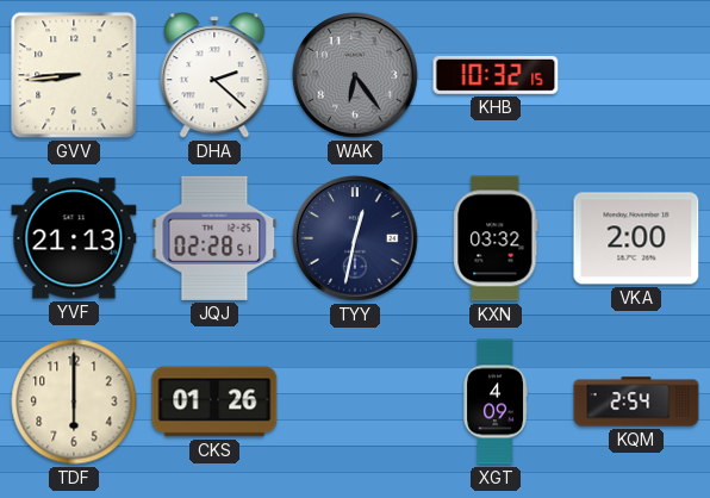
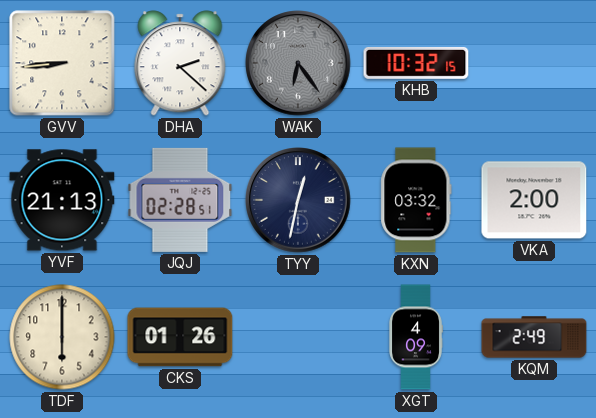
KQM: 2:54 -> 2:49 (534, 337)
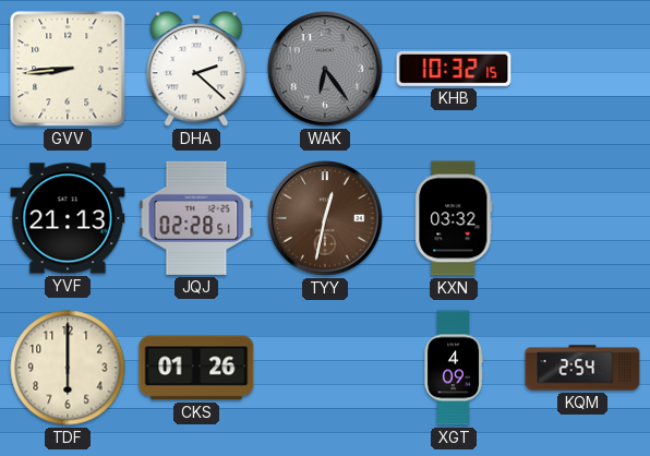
TYY dial: navy -> brown (325, 218)
VKA: 2:00 -> none (534, 200)
KQM: 2:49 -> 2:54 (582, 368)
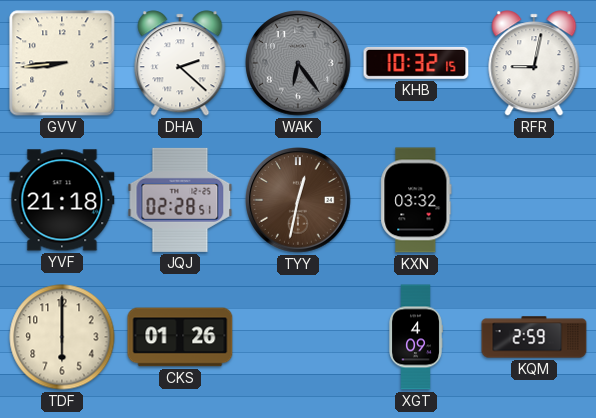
RFR: none -> 9:02 (534, 63)
YVF: 21:13 -> 21:18 (62, 200)
KQM: 2:54 -> 2:59 (534, 337)
